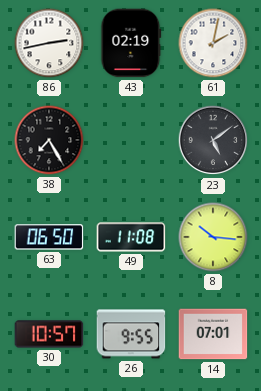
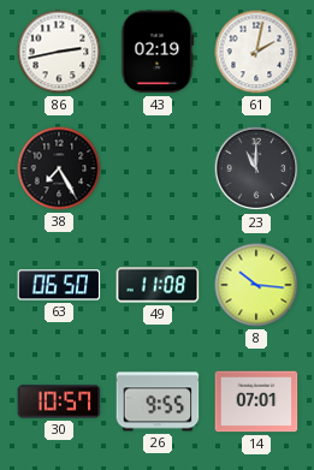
23: 5:09 -> 11:00 (256, 168)
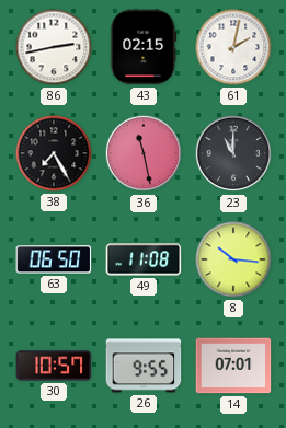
43: 02:19 -> 02:15 (144, 47)
36: none -> 11:28 (144, 153)
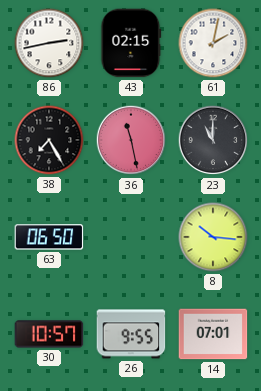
49: 11:08 -> none (144, 259)
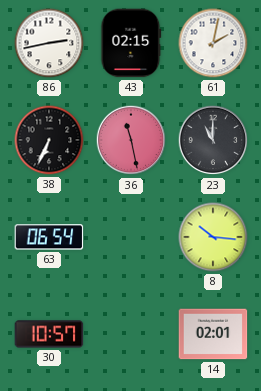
38: 7:25 -> 6:34 (49, 140)
63: 06:50 -> 06:54 (49, 237)
26: 9:55 -> none (131, 334)
14: 07:01 -> 02:01 (213, 334)
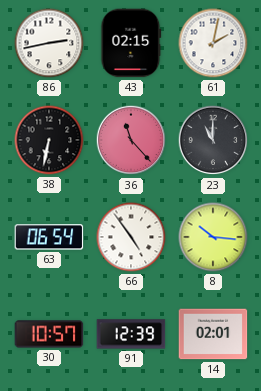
38: 6:34 -> 6:32 (49, 140)
36: 11:28 -> 11:23 (131, 140)
66: none -> 4:54 (131, 237)
91: none -> 12:39 (131, 334)
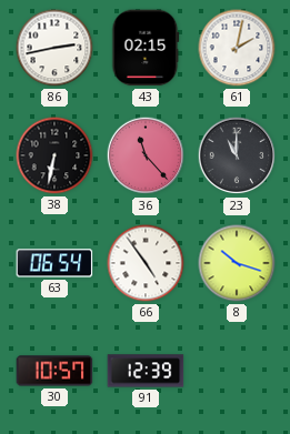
8: 10:16 -> 10:18 (237, 263)
14: 02:01 -> none (213, 334)
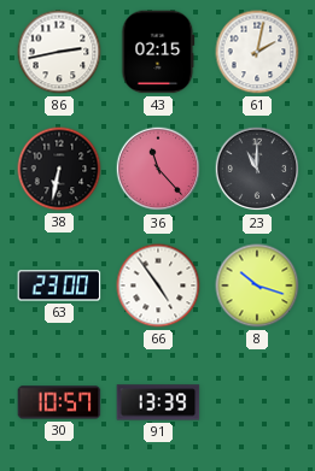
63: 06:54 -> 23:00 (59, 285)
91: 12:39 -> 13:39 (158, 402)
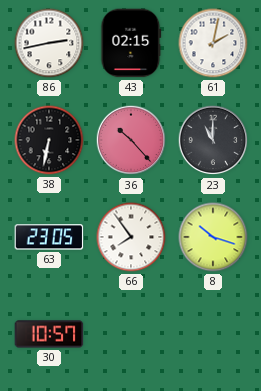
36: 11:23 -> 10:23 (131, 140)
63: 23:00 -> 23:05 (49, 237)
66: 4:54 -> 7:54 (131, 237)
91: 13:39 -> none (158, 402)
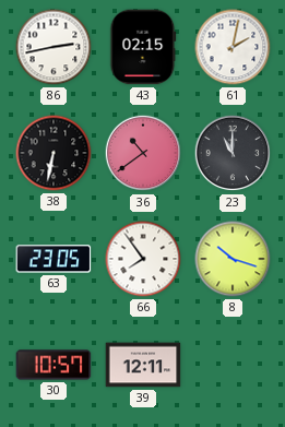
36: 10:23 -> 10:39 (143, 153)
39: none -> 12:11 (143, 365)
